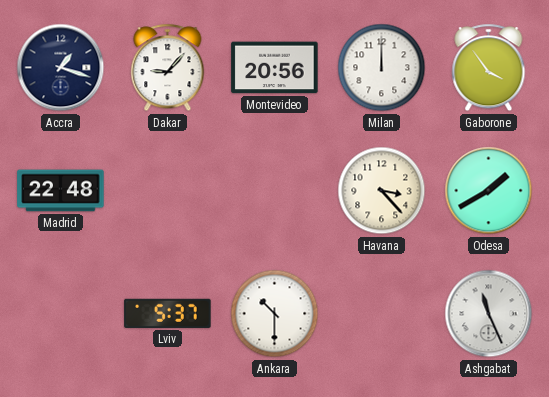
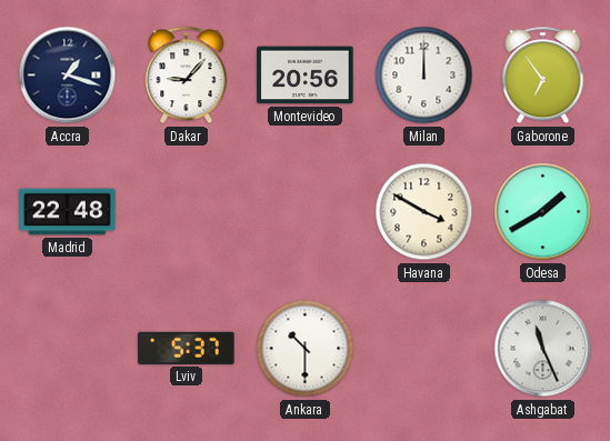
Gaborone: 3:54 -> 6:54 (543, 76)
Havana: 3:23 -> 3:50 (424, 212)
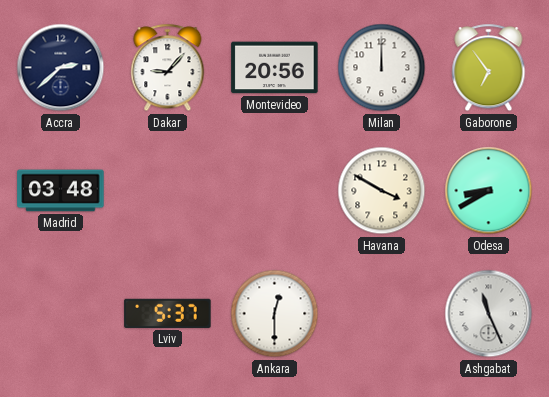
Accra: 1:18 -> 2:38 (61, 68)
Madrid: 22:48 -> 03:48 (61, 191)
Odesa: 1:40 -> 8:40 (489, 191)
Ankara: 10:30 -> 12:30 (275, 314)
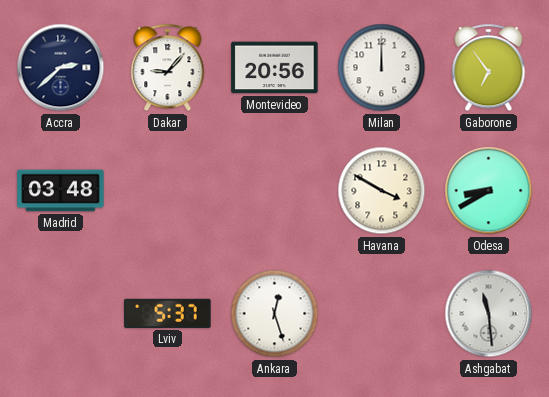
Ankara: 12:30 -> 12:27 (275, 314)
Ashgabat: 11:26 -> 11:29 (489, 314)
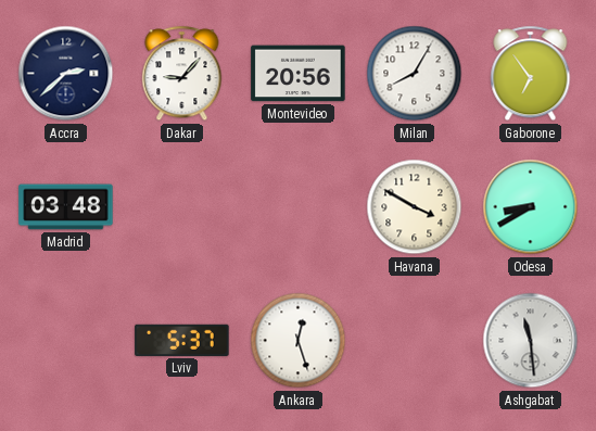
Milan: 12:00 -> 8:05 (415, 74)
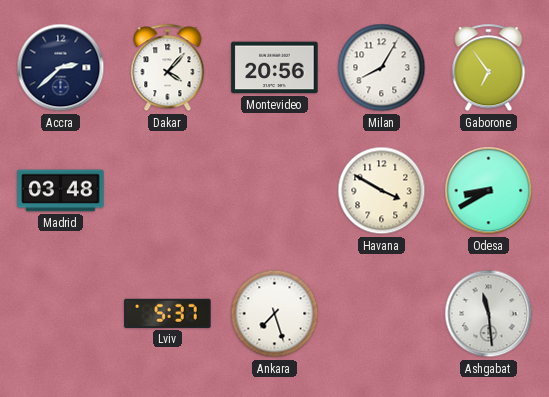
Dakar: 9:07 -> 4:07 (168, 68)
Ankara: 12:27 -> 7:27 (275, 314)
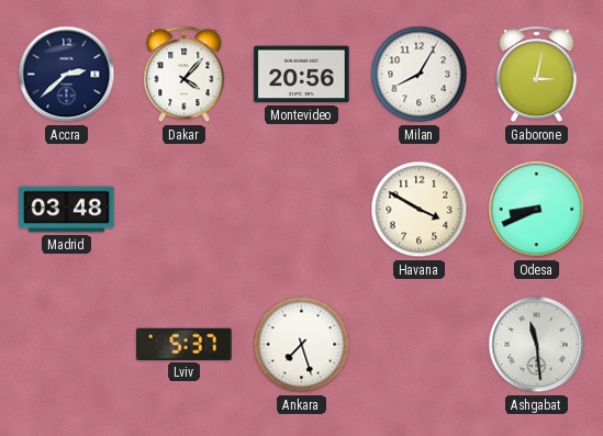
Gaborone: 6:54 -> 3:02 (537, 75)
Odesa: 8:40 -> 8:41 (537, 210)
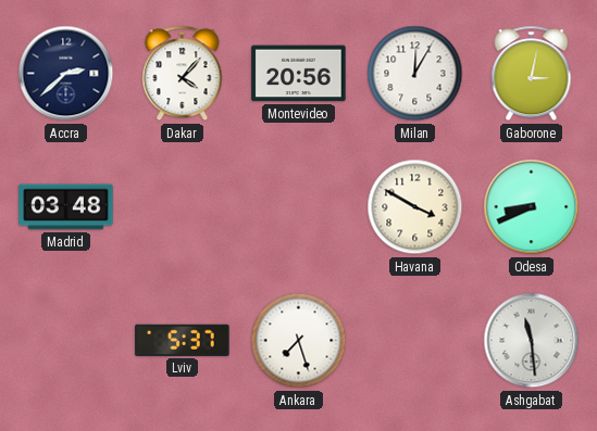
Milan: 8:05 -> 12:05 (415, 74)
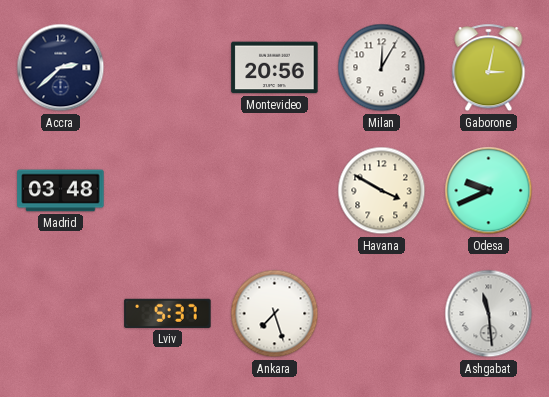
Dakar: 4:07 -> none (183, 74)
Odesa: 8:41 -> 9:41 (489, 191)
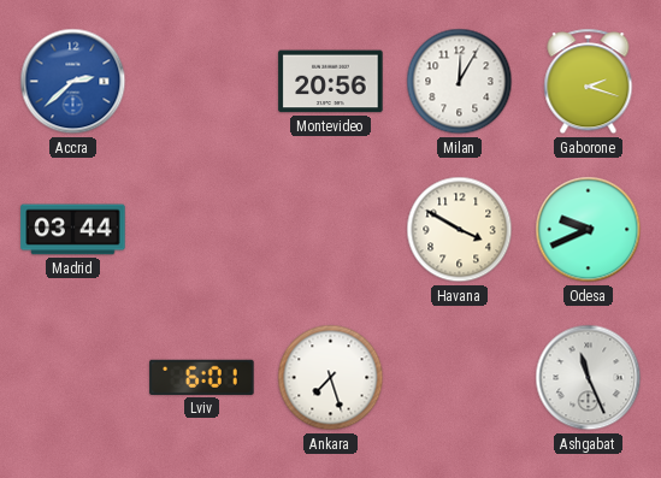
Accra dial: navy -> blue (73, 82)
Gaborone: 3:02 -> 2:18 (589, 82)
Madrid: 03:48 -> 03:44 (73, 230)
Lviv: 5:37 -> 6:01 (202, 377)
Ashgabat: 11:29 -> 11:26 (589, 378)
